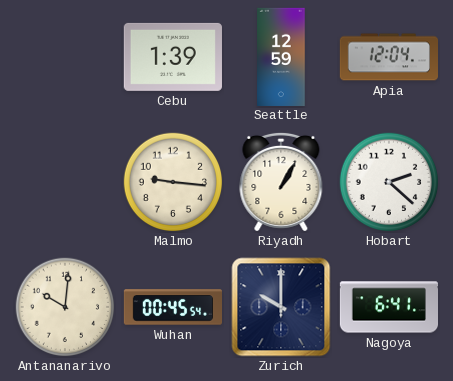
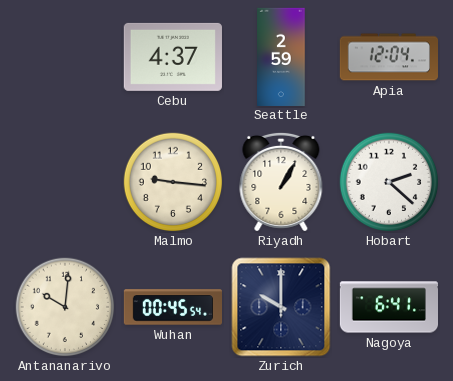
Cebu: 1:39 -> 4:37 (173, 57)
Seattle: 12:59 -> 2:59 (281, 56)
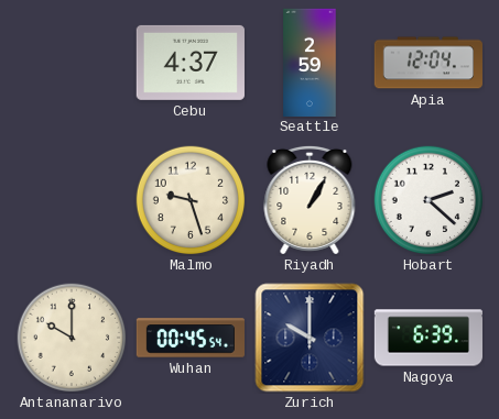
Malmo: 9:16 -> 9:27 (191, 200)
Antananarivo: 10:01 -> 10:00 (72, 338)
Nagoya: 6:41 -> 6:39 (427, 338)
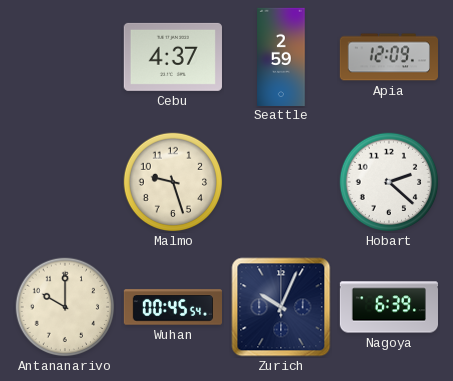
Apia: 12:04 -> 12:09 (388, 57)
Riyadh: 1:05 -> none (310, 200)
Zurich: 10:00 -> 10:04 (281, 307)
